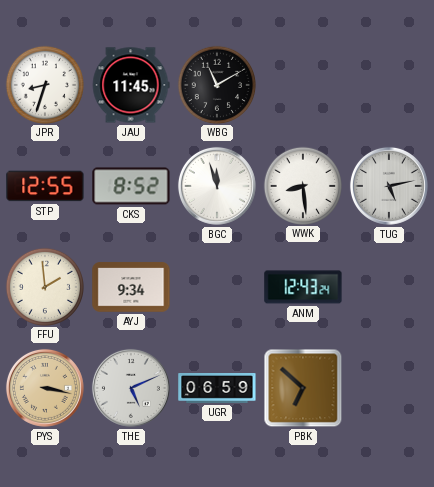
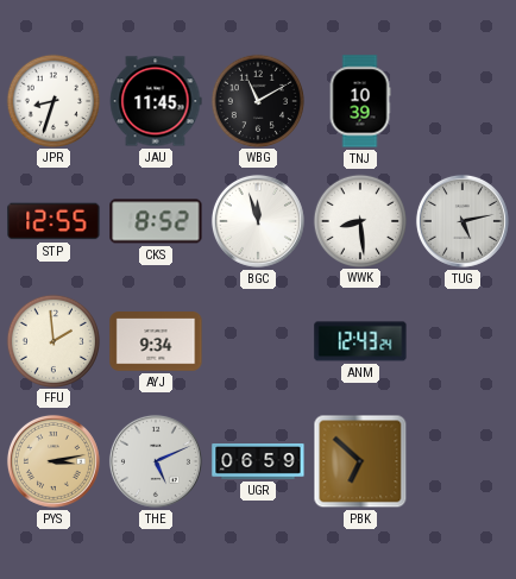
TNJ: none -> 10:39 (360, 101)
PYS: 3:17 -> 3:13 (54, 461)
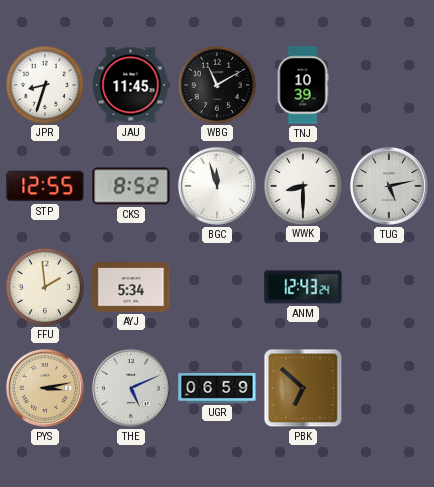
WWK: 8:29 -> 8:30 (302, 185)
AYJ: 9:34 -> 5:34 (131, 287)
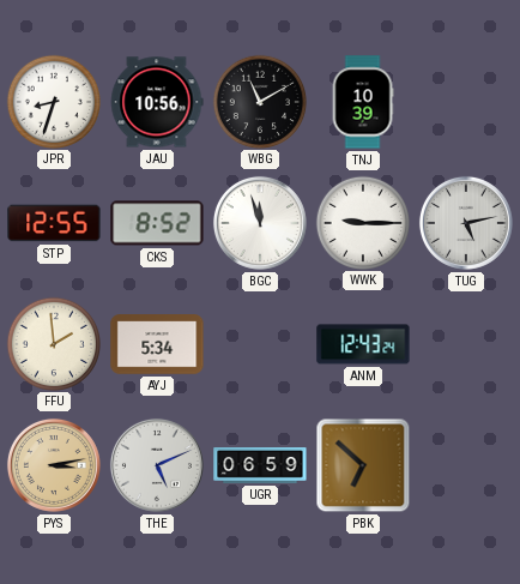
JAU: 11:45 -> 10:56 (157, 102)
WWK: 8:30 -> 9:15 (362, 222)
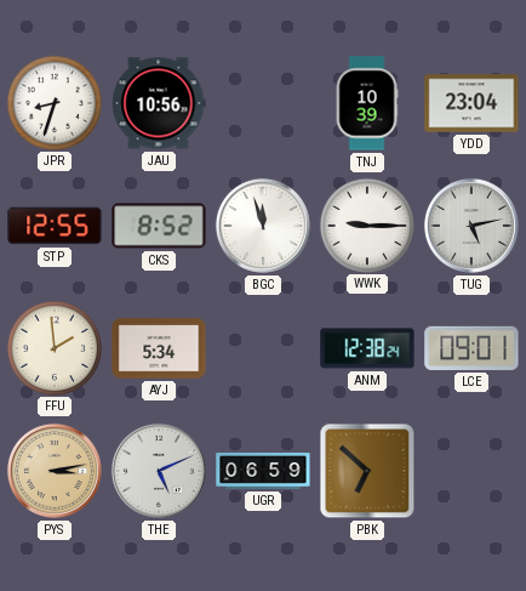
WBG: 11:10 -> none (259, 101)
YDD: none -> 23:04 (471, 103)
ANM: 12:43 -> 12:38 (367, 348)
LCE: none -> 09:01 (471, 348)
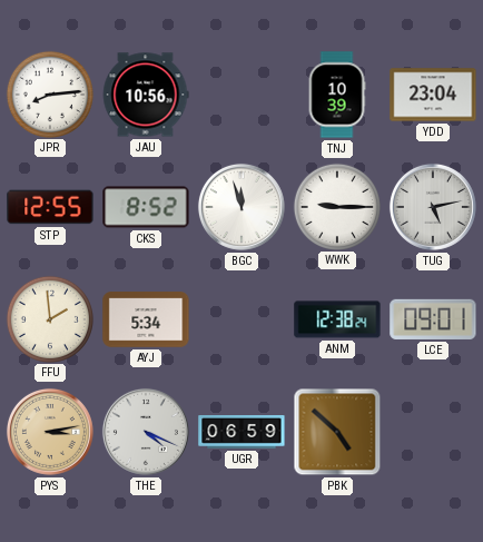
JPR: 8:33 -> 8:14 (49, 93)
THE: 5:11 -> 4:19 (146, 432)
PBK: 6:52 -> 4:52 (337, 432)
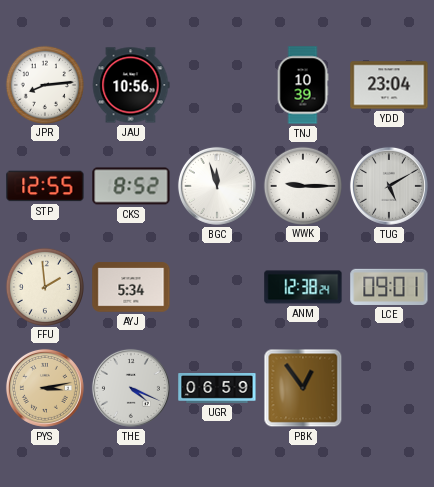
TUG: 5:13 -> 5:10 (389, 186)
PBK: 4:52 -> 12:54 (303, 388)
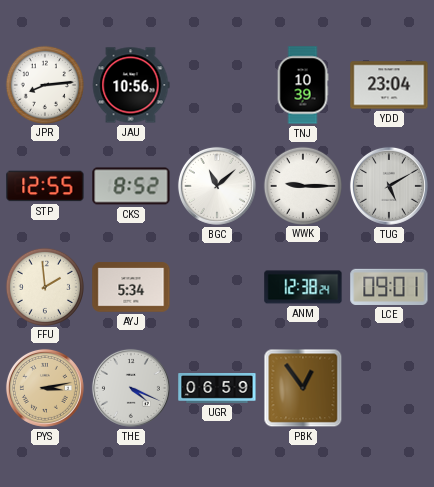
BGC: 11:57 -> 11:08 (217, 186)
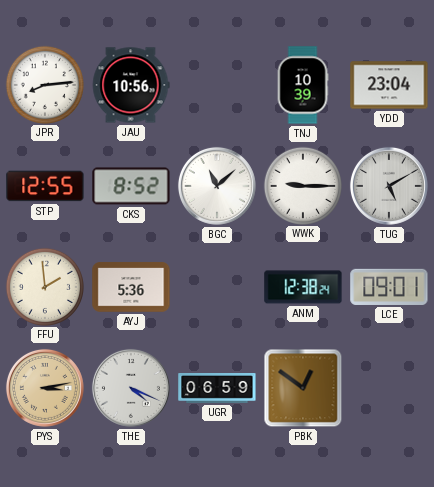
AYJ: 5:34 -> 5:36 (131, 287)
PBK: 12:54 -> 12:51 (303, 388)
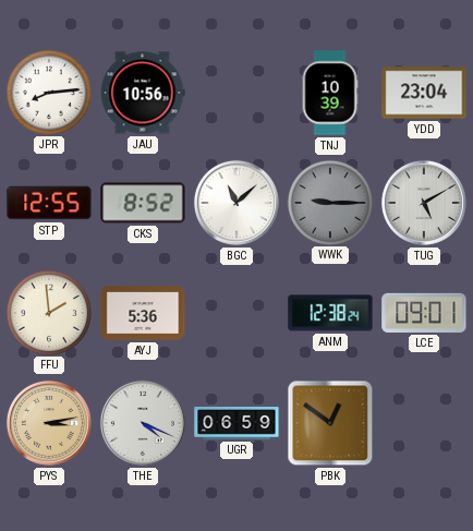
WWK dial: white -> grey (329, 202)
